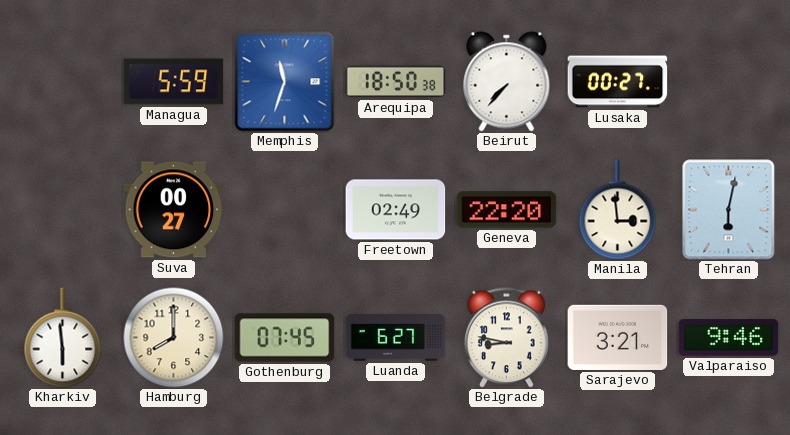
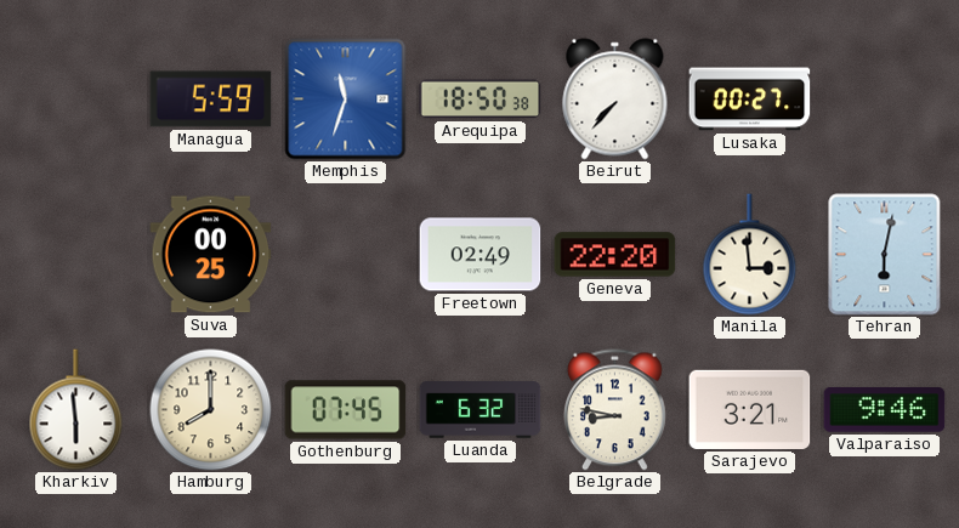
Suva: 00:27 -> 00:25 (211, 255)
Luanda: 6:27 -> 6:32 (481, 410)
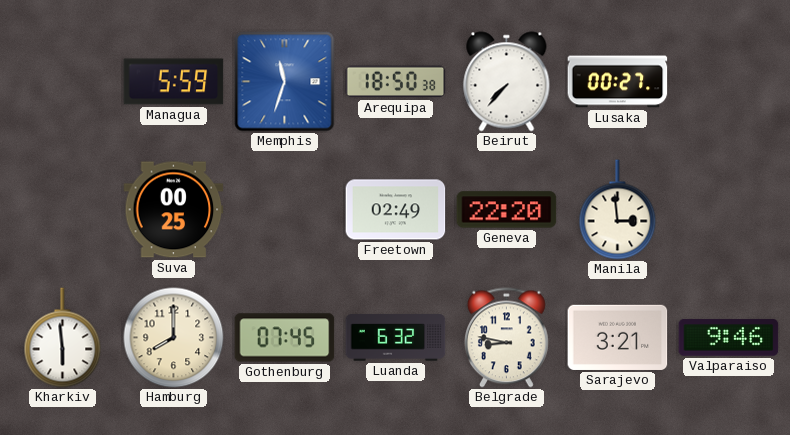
Tehran: 6:02 -> none (885, 255)
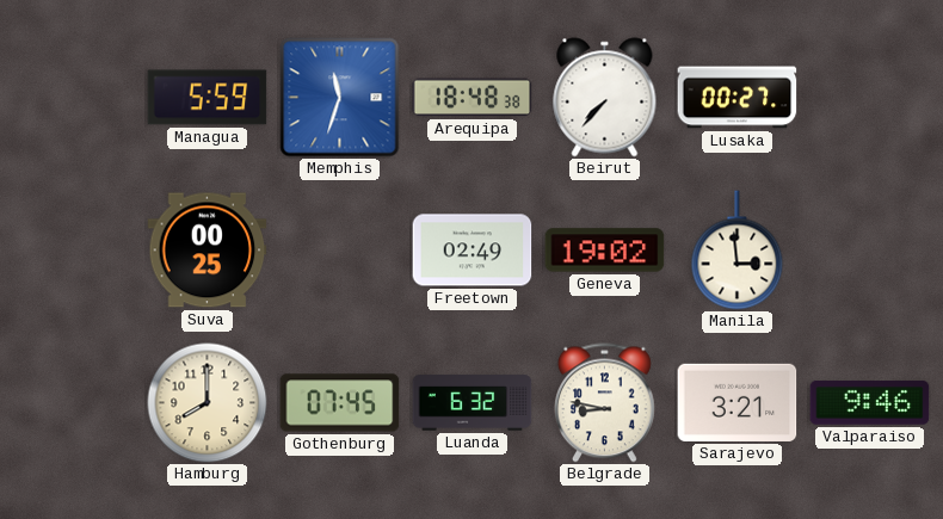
Arequipa: 18:50 -> 18:48 (473, 98)
Geneva: 22:20 -> 19:02 (605, 251)
Kharkiv: 5:59 -> none (63, 338)
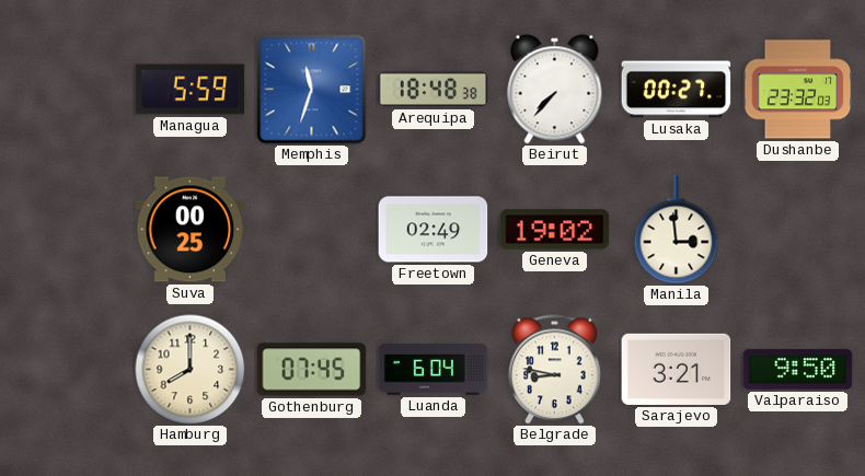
Dushanbe: none -> 23:32 (798, 90)
Luanda: 6:32 -> 6:04 (434, 370)
Valparaiso: 9:46 -> 9:50 (798, 370)
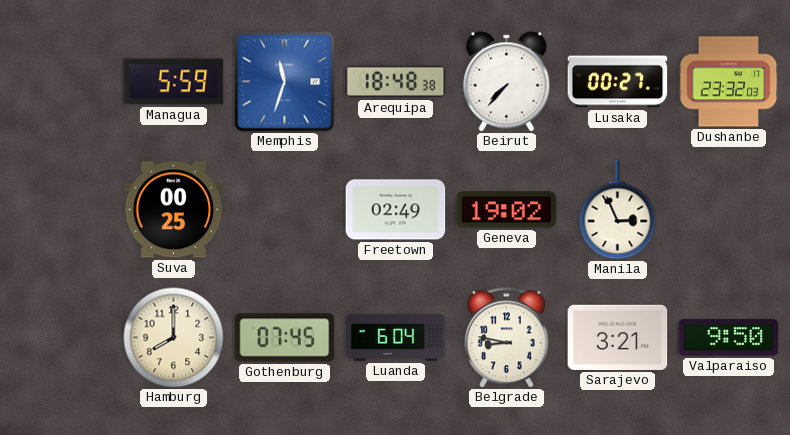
Manila: 2:59 -> 2:56 (618, 210)
